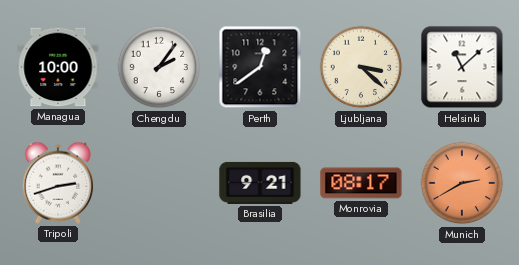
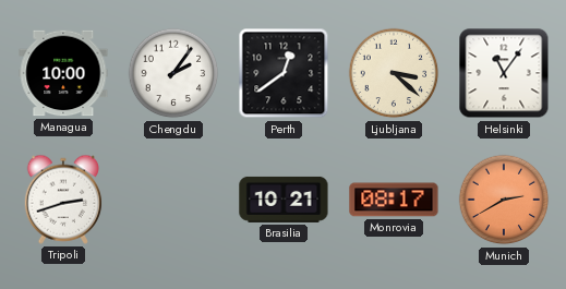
Helsinki: 11:08 -> 11:06 (504, 73)
Brasilia: 9:21 -> 10:21 (284, 200)
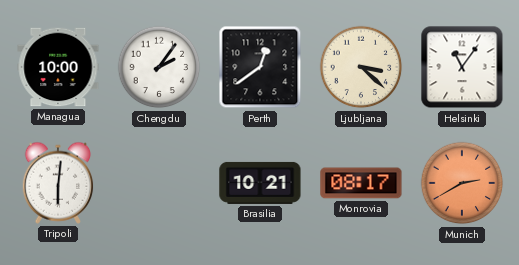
Tripoli: 2:42 -> 6:01 (58, 183)
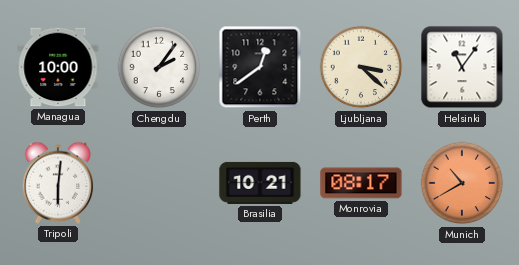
Munich: 2:40 -> 10:40 (462, 183)
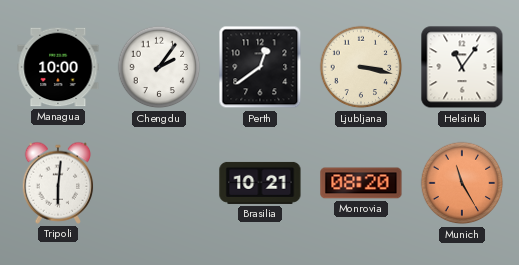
Ljubljana: 3:22 -> 3:17 (361, 67)
Monrovia: 08:17 -> 08:20 (361, 183)
Munich: 10:40 -> 11:25 (462, 183)
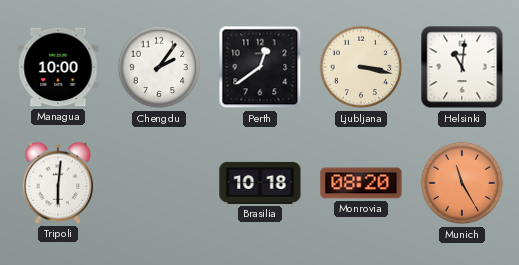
Helsinki: 11:06 -> 11:01 (462, 67)
Brasilia: 10:21 -> 10:18 (260, 183)
